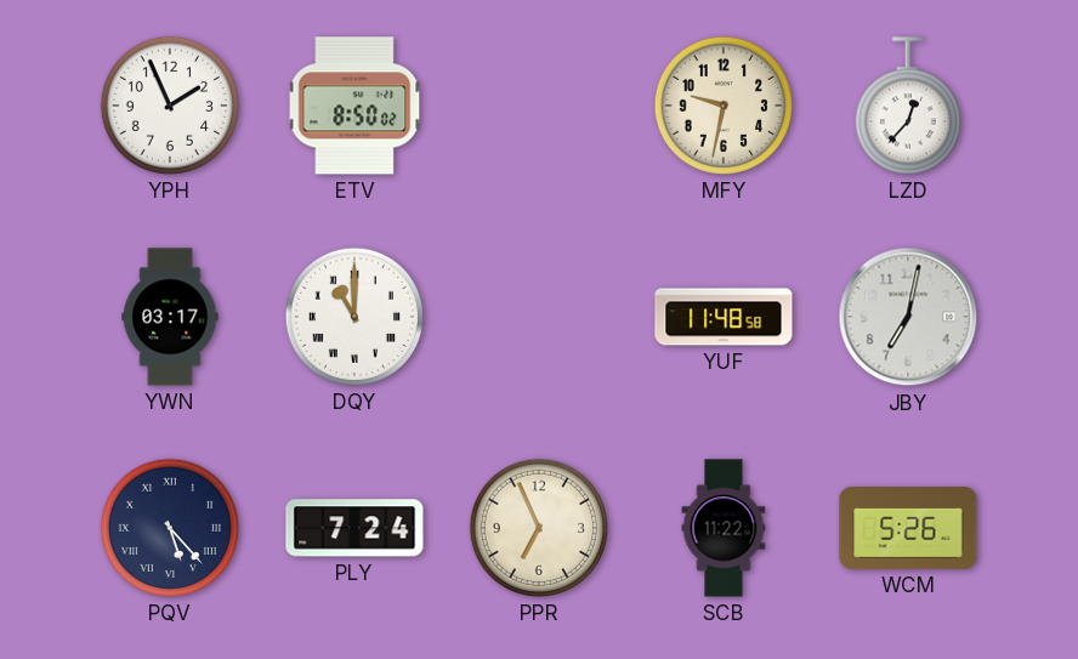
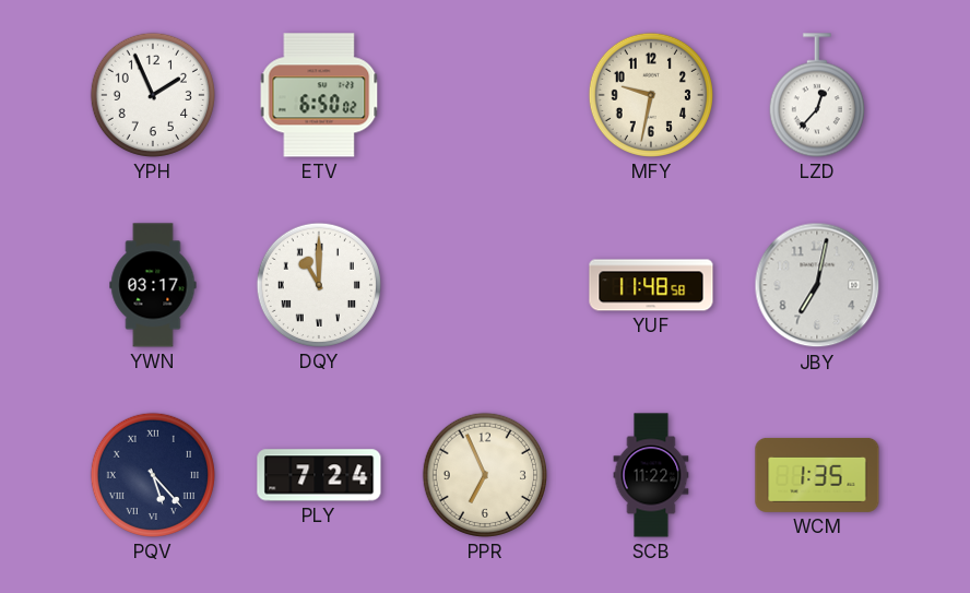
ETV: 8:50 -> 6:50 (319, 95)
WCM: 5:26 -> 1:35 (817, 475)
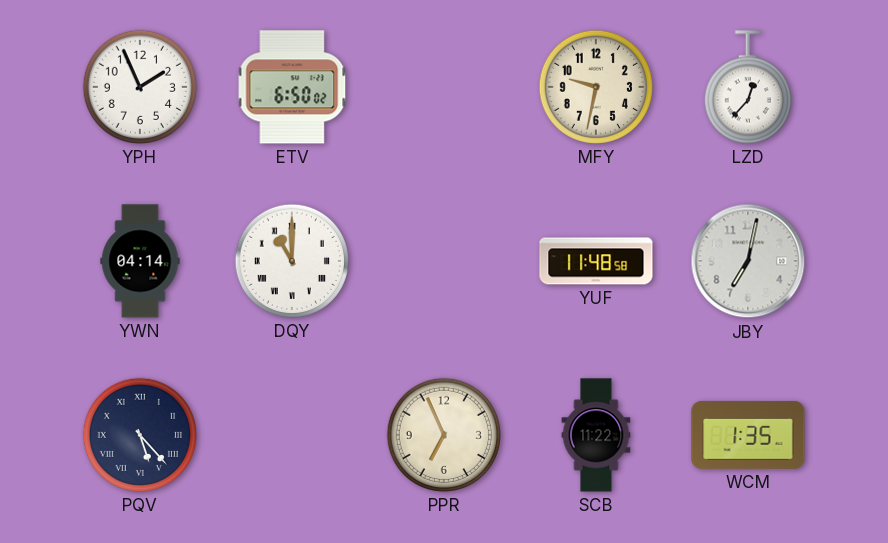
YWN: 03:17 -> 04:14 (140, 261)
PLY: 7:24 -> none (319, 475)
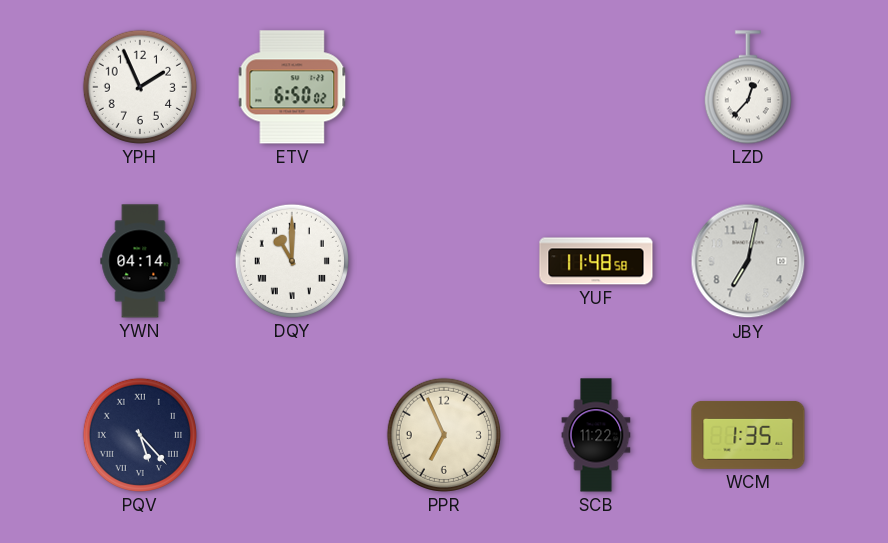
MFY: 9:32 -> none (596, 87)
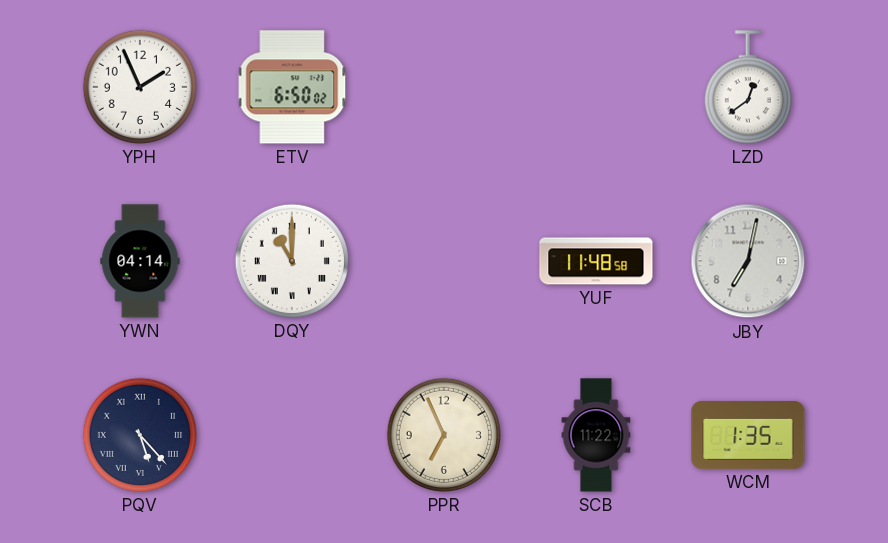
LZD: 12:37 -> 12:39 (748, 87)
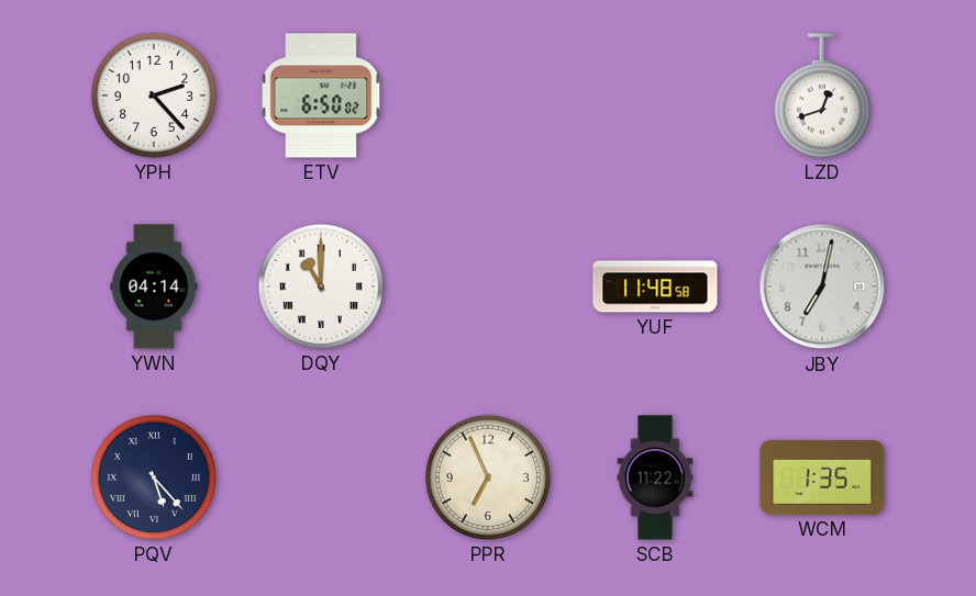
YPH: 1:56 -> 2:23 (154, 95)
LZD: 12:39 -> 12:42 (822, 95)
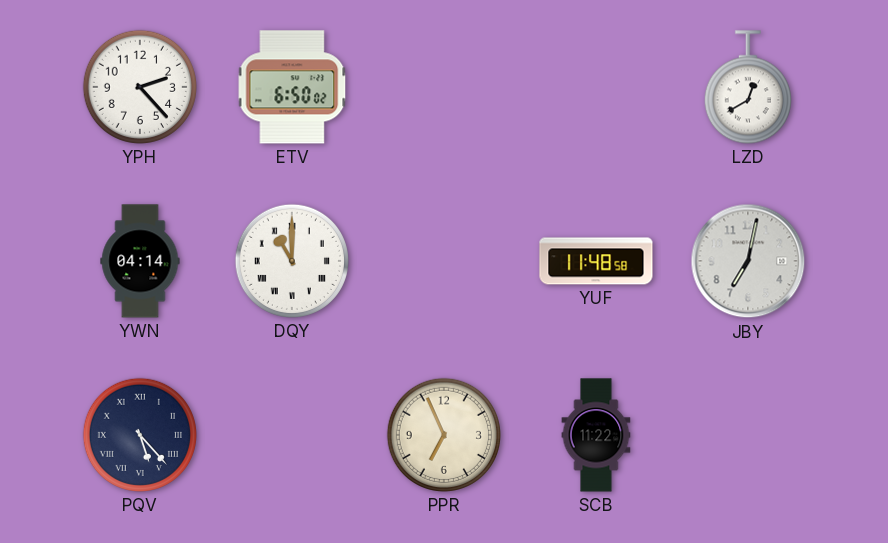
LZD: 12:42 -> 12:40 (748, 87)
WCM: 1:35 -> none (822, 477)
